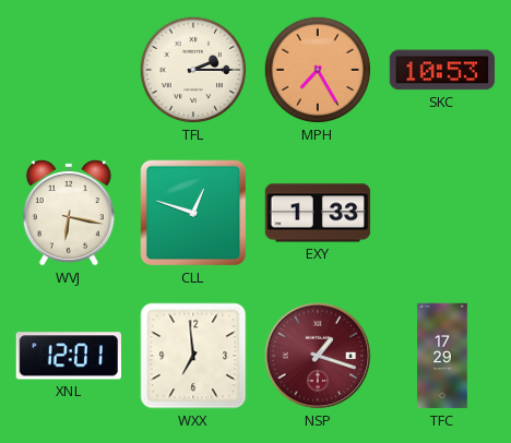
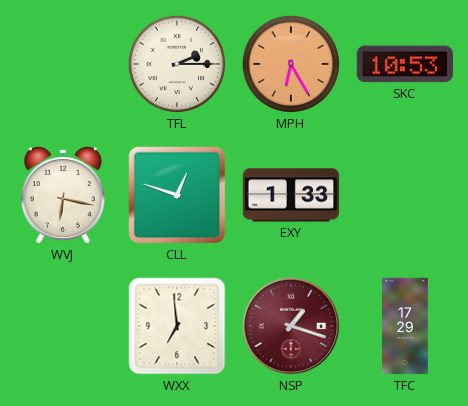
MPH: 7:25 -> 6:25 (291, 64)
XNL: 12:01 -> none (68, 356)
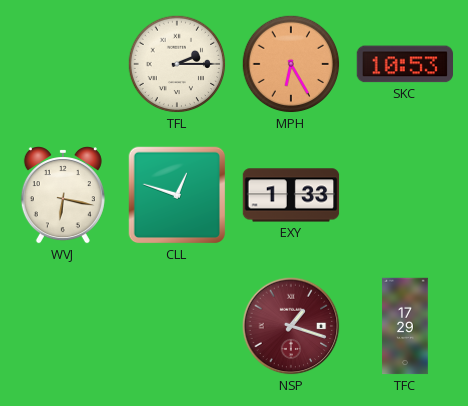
WXX: 6:59 -> none (177, 326)
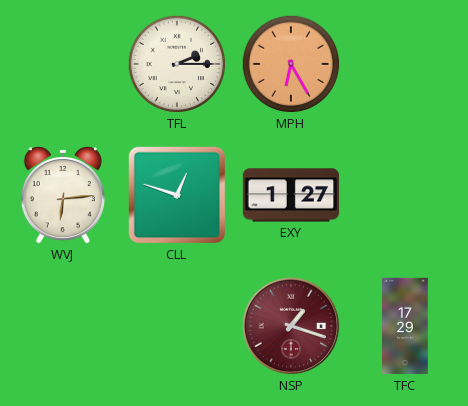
SKC: 10:53 -> none (405, 64)
WVJ: 6:17 -> 6:14 (63, 195)
EXY: 1:33 -> 1:27 (291, 195)
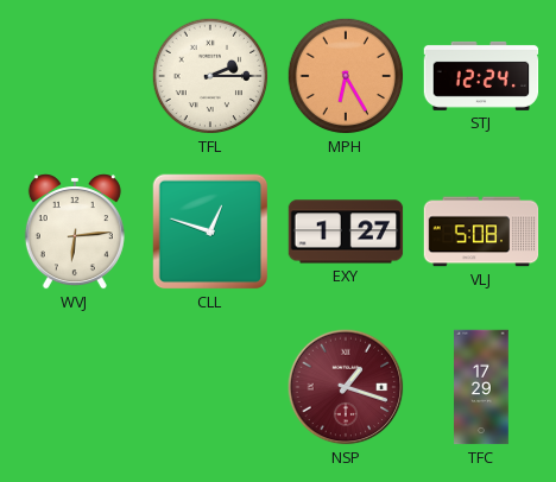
STJ: none -> 12:24 (481, 76)
VLJ: none -> 5:08 (481, 232)
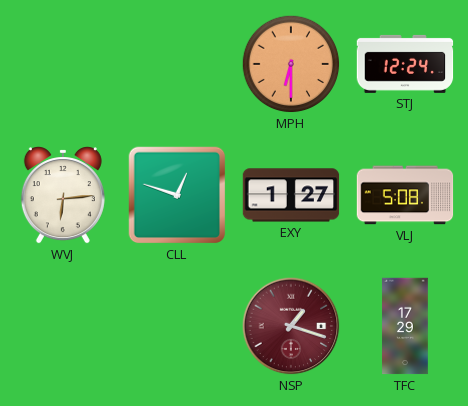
TFL: 2:15 -> none (210, 76)
MPH: 6:25 -> 6:30 (291, 64)
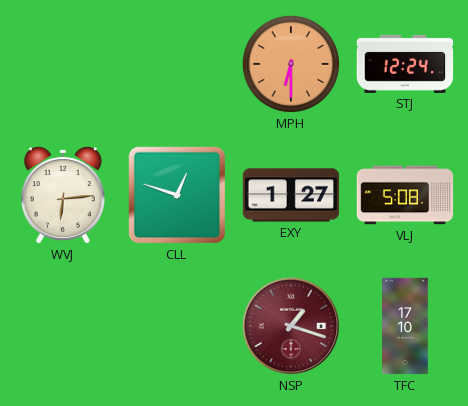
TFC: 17:29 -> 17:10 (405, 326)
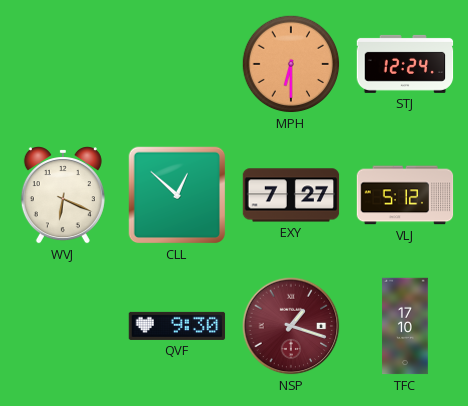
WVJ: 6:14 -> 6:19 (63, 195)
CLL: 12:48 -> 12:52 (177, 195)
EXY: 1:27 -> 7:27 (291, 195)
VLJ: 5:08 -> 5:12 (405, 195)
QVF: none -> 9:30 (177, 326)
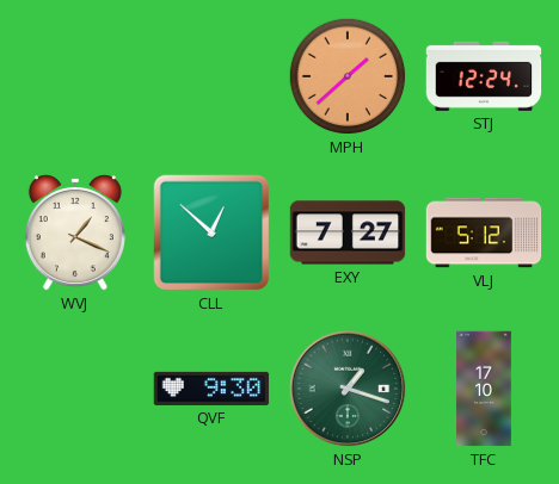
MPH: 6:30 -> 1:38 (348, 76)
WVJ: 6:19 -> 1:19 (75, 232)
NSP dial: burgundy -> green (348, 389)
